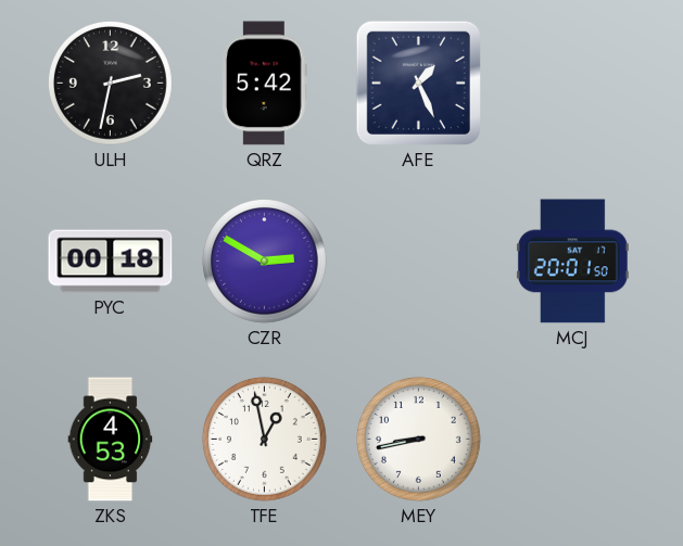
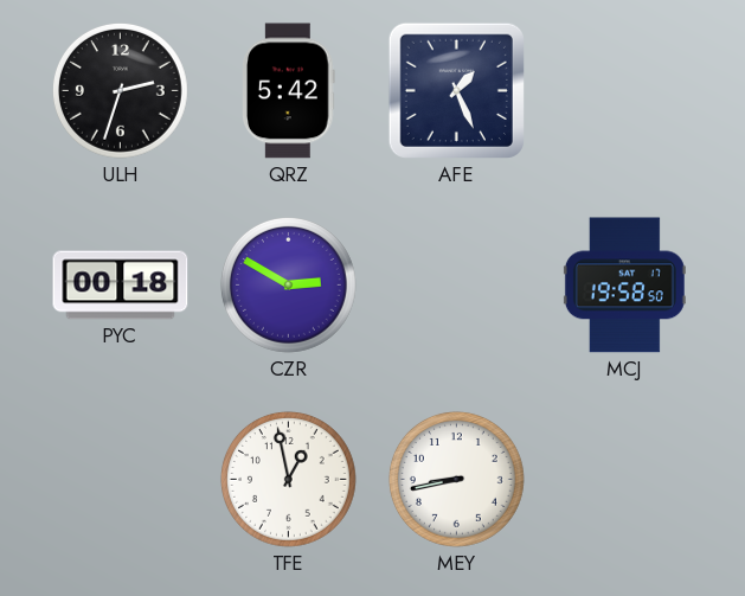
ULH: 2:32 -> 2:33 (120, 90)
MCJ: 20:01 -> 19:58 (624, 286)
ZKS: 4:53 -> none (111, 440)
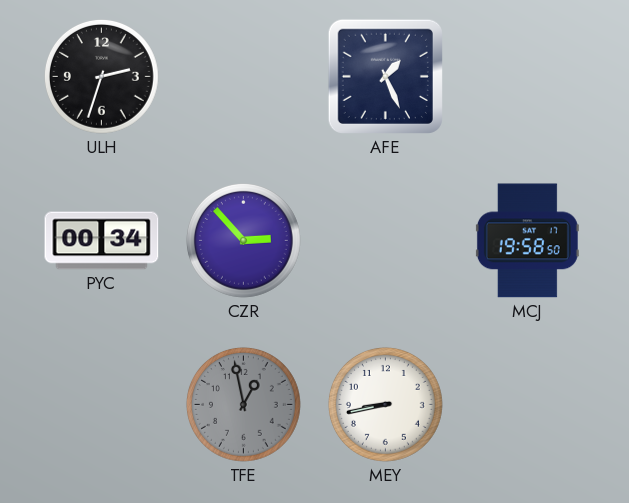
QRZ: 5:42 -> none (289, 91)
PYC: 00:18 -> 00:34 (102, 241)
CZR: 2:50 -> 2:53 (243, 240)
TFE dial: white -> grey (243, 404)
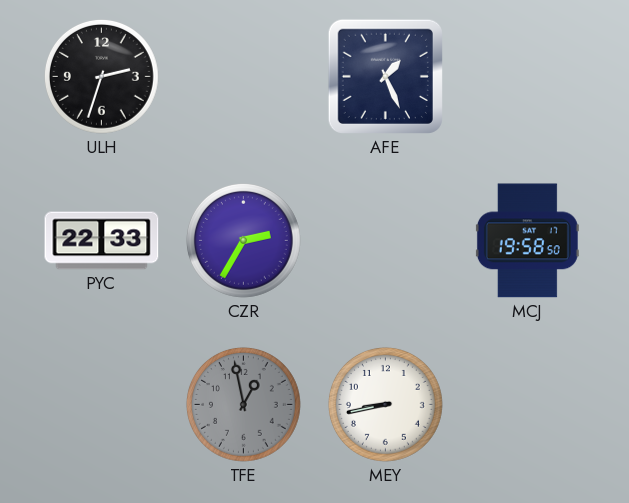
PYC: 00:34 -> 22:33 (102, 241)
CZR: 2:53 -> 2:35 (243, 240)
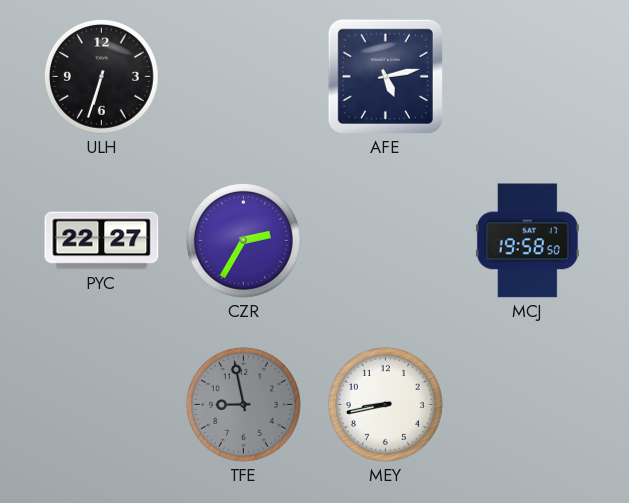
ULH: 2:33 -> 6:33 (101, 76)
AFE: 1:26 -> 5:13 (385, 76)
PYC: 22:33 -> 22:27 (102, 241)
TFE: 12:58 -> 8:58 (243, 404)
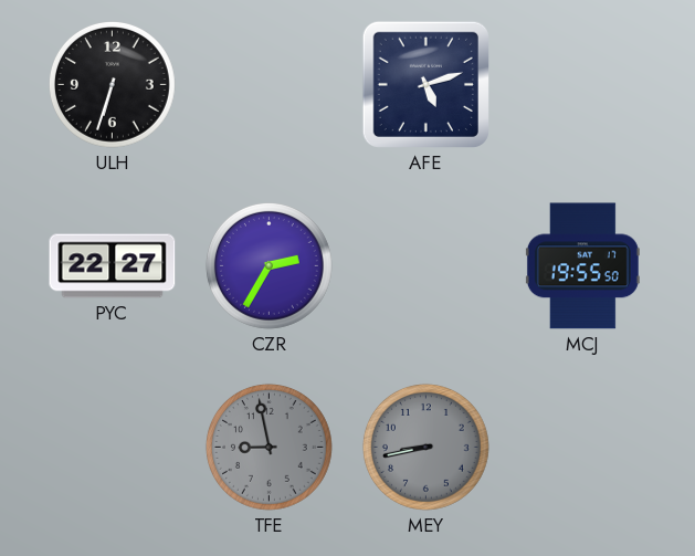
AFE: 5:13 -> 5:12 (425, 84)
MCJ: 19:58 -> 19:55 (582, 266)
MEY dial: white -> grey (425, 447)
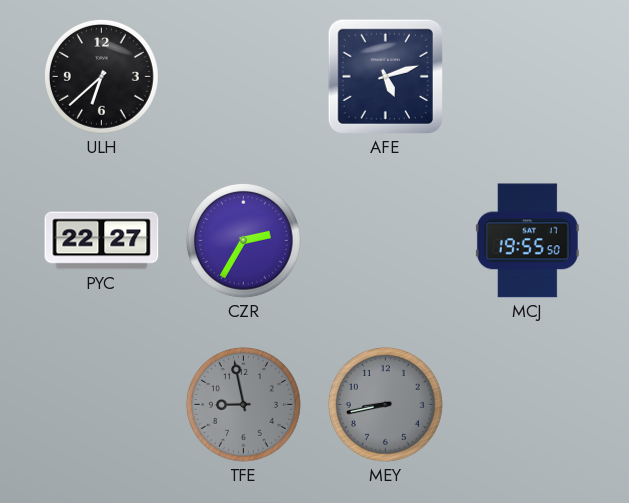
ULH: 6:33 -> 6:38 (101, 76)
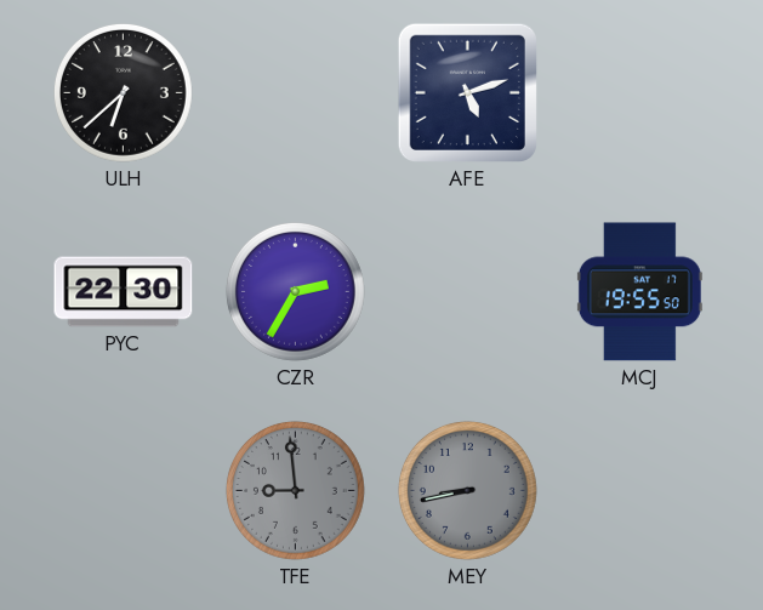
PYC: 22:27 -> 22:30 (124, 292)
TFE: 8:58 -> 8:59 (295, 490)
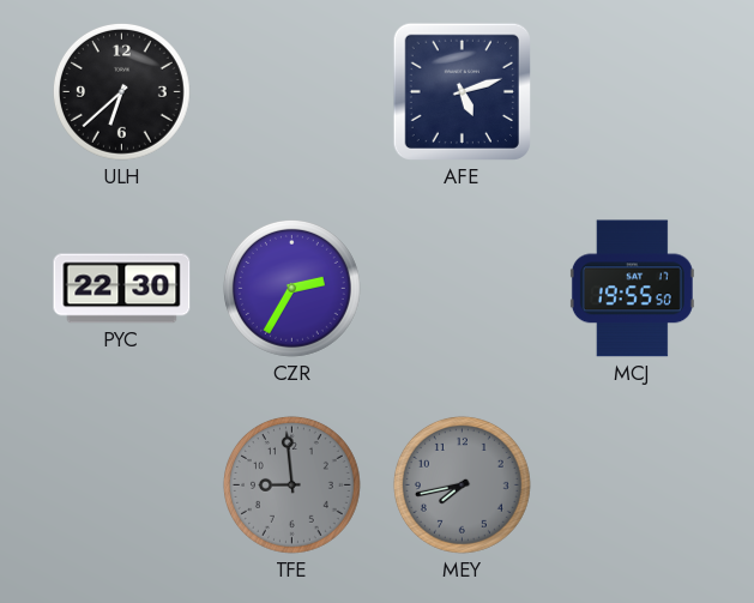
MEY: 8:43 -> 7:43 (462, 484)
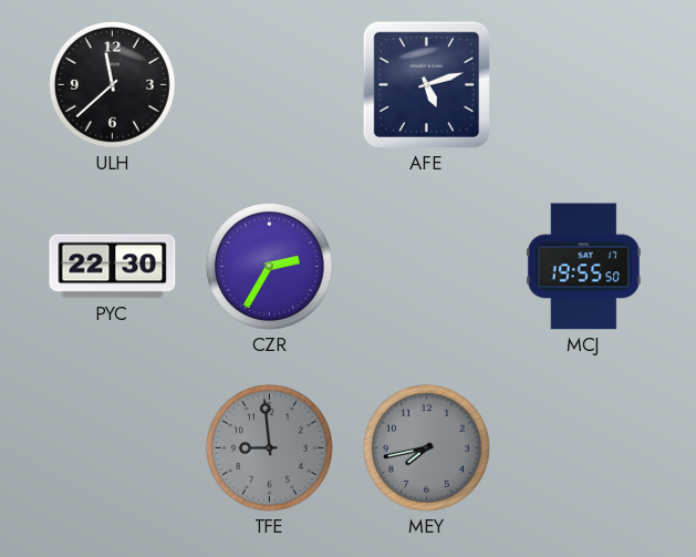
ULH: 6:38 -> 11:38 (112, 84)
